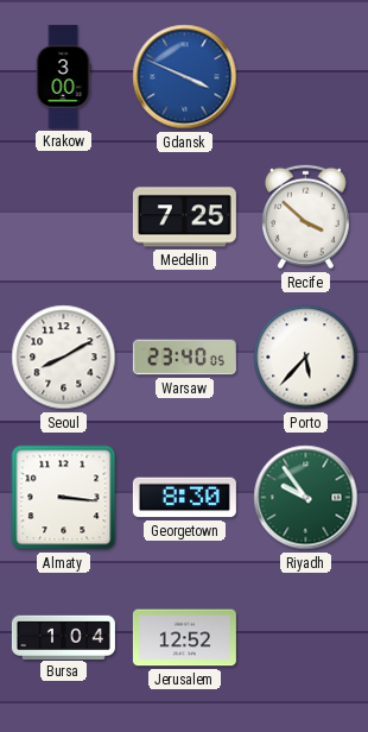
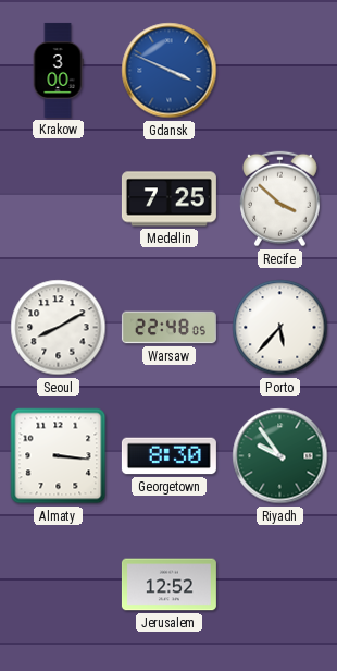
Warsaw: 23:40 -> 22:48 (168, 328)
Bursa: 1:04 -> none (63, 637)
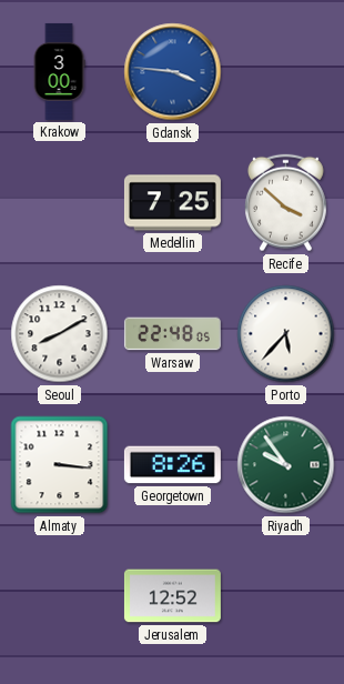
Gdansk: 3:49 -> 3:46 (173, 72)
Georgetown: 8:30 -> 8:26 (172, 465)
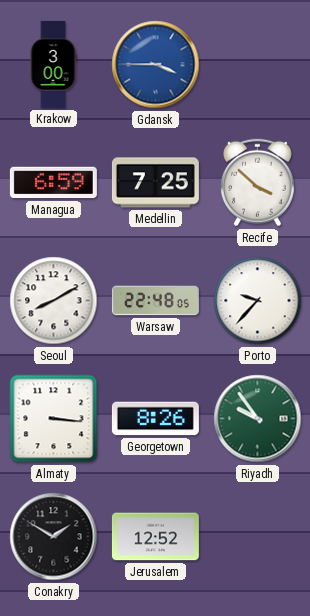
Gdansk: 3:46 -> 3:45 (156, 65)
Managua: none -> 6:59 (53, 183)
Porto: 5:37 -> 9:37 (258, 301)
Conakry: none -> 1:50 (54, 537)
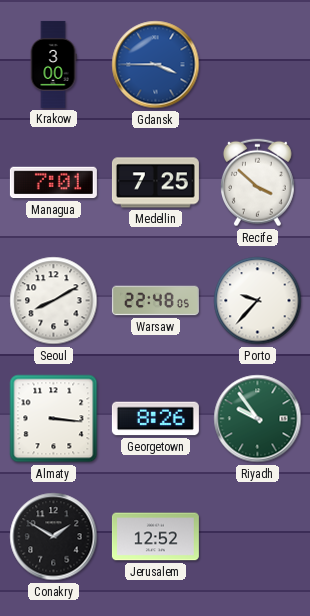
Managua: 6:59 -> 7:01 (53, 183)
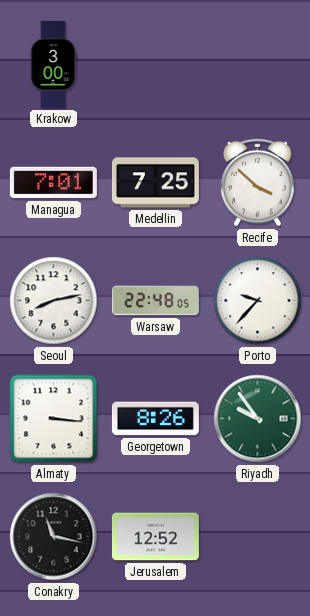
Gdansk: 3:45 -> none (156, 65)
Seoul: 8:10 -> 8:13 (54, 301)
Conakry: 1:50 -> 11:17 (54, 537)
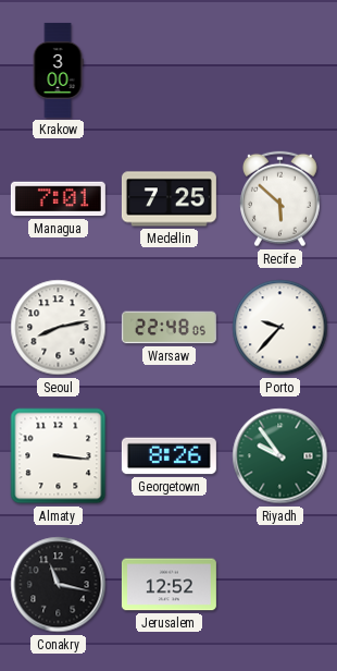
Recife: 3:52 -> 5:52 (279, 199)
